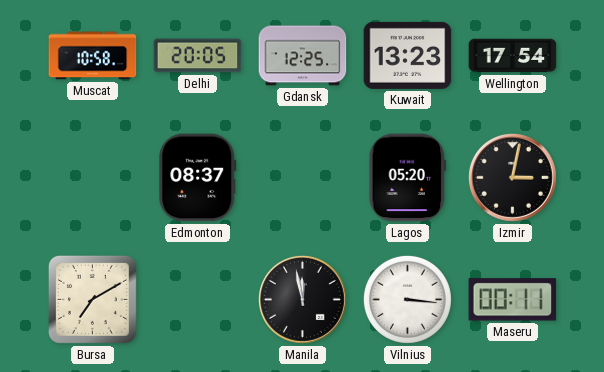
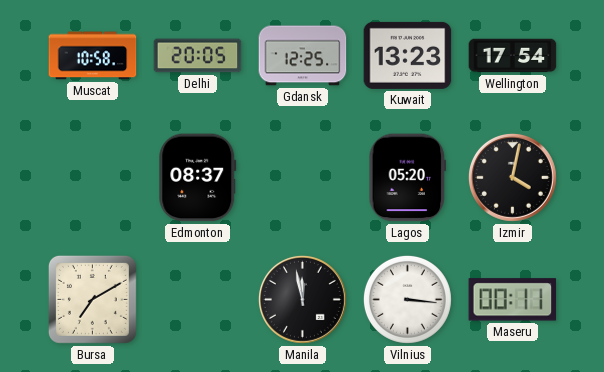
Izmir: 3:02 -> 4:02 (512, 177)
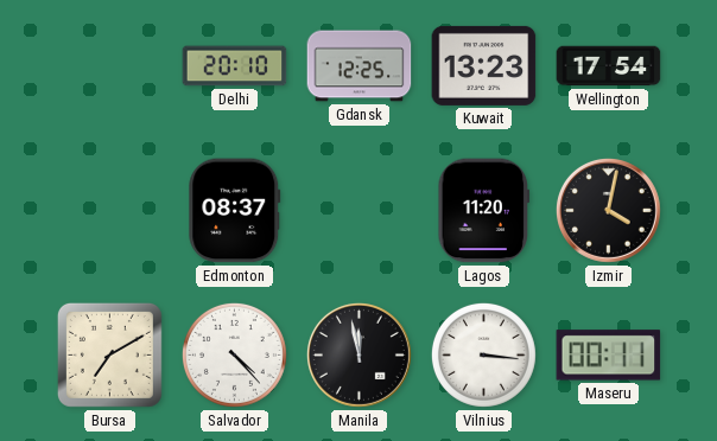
Muscat: 10:58 -> none (93, 56)
Delhi: 20:05 -> 20:10 (235, 66)
Lagos: 05:20 -> 11:20 (484, 211)
Salvador: none -> 4:23 (234, 354)
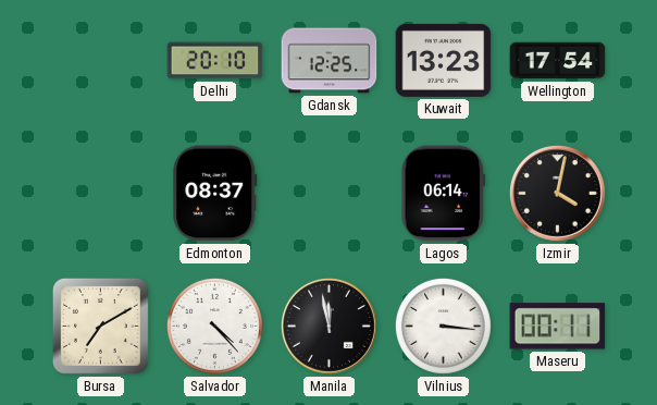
Lagos: 11:20 -> 06:14 (444, 194)
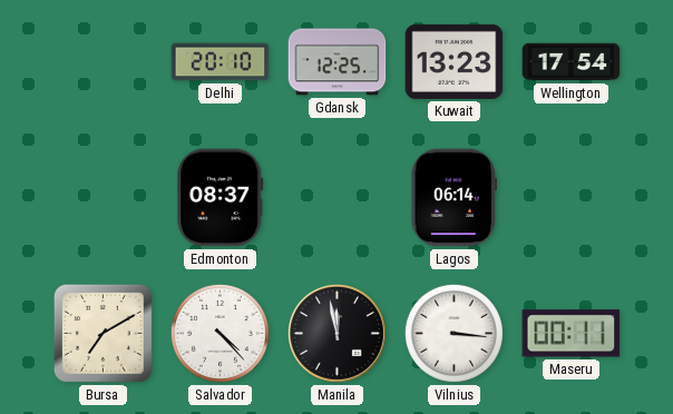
Izmir: 4:02 -> none (557, 193)
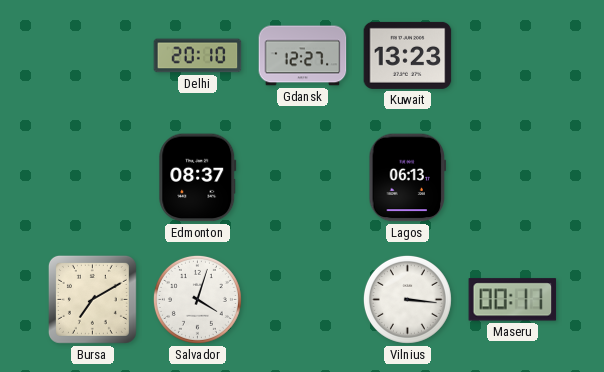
Gdansk: 12:25 -> 12:27 (303, 56)
Wellington: 17:54 -> none (572, 62)
Lagos: 06:14 -> 06:13 (408, 178)
Salvador: 4:23 -> 4:03 (197, 299)
Manila: 11:58 -> none (336, 333)
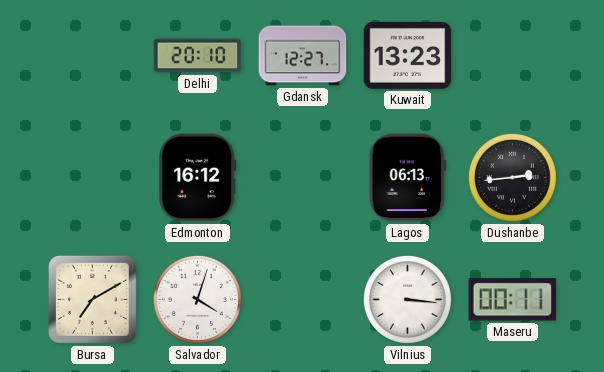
Edmonton: 08:37 -> 16:12 (198, 178)
Dushanbe: none -> 2:44 (512, 177)
